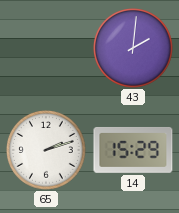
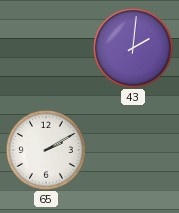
65: 2:12 -> 2:10 (47, 151)
14: 15:29 -> none (133, 150)
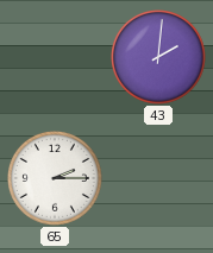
65: 2:10 -> 2:15 (56, 179)
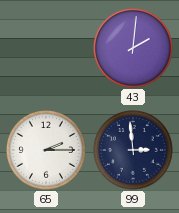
99: none -> 2:59 (134, 151)
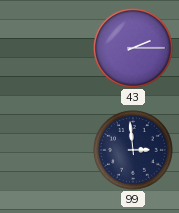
43: 2:01 -> 2:15 (134, 49)
65: 2:15 -> none (47, 151)
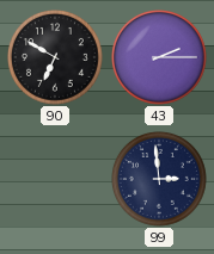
90: none -> 6:50 (56, 58)
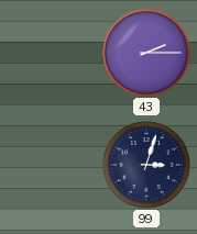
90: 6:50 -> none (56, 58)
99: 2:59 -> 3:03 (147, 166)
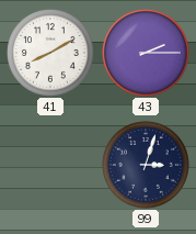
41: none -> 8:10 (51, 54)
